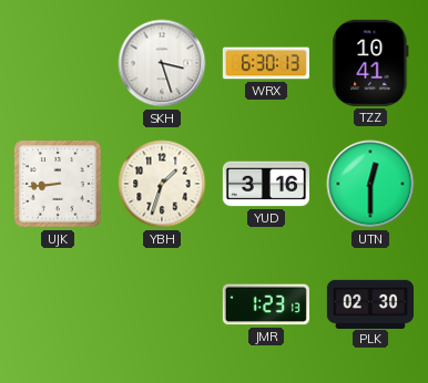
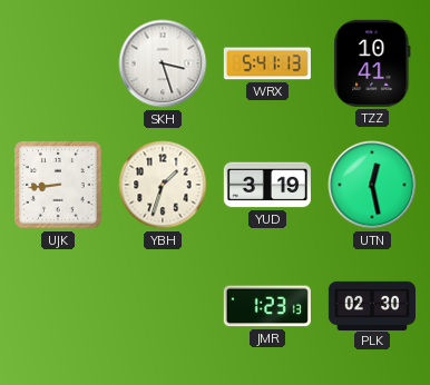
WRX: 6:30 -> 5:41 (267, 63)
YUD: 3:16 -> 3:19 (266, 185)
UTN: 12:30 -> 12:28 (372, 185)
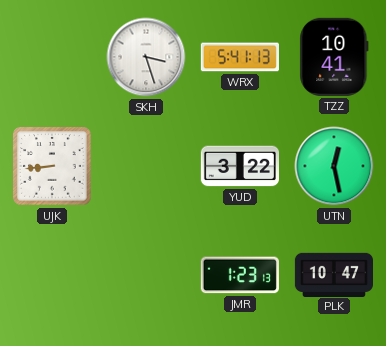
YBH: 1:33 -> none (163, 185)
YUD: 3:19 -> 3:22 (239, 166)
PLK: 02:30 -> 10:47 (333, 274)
